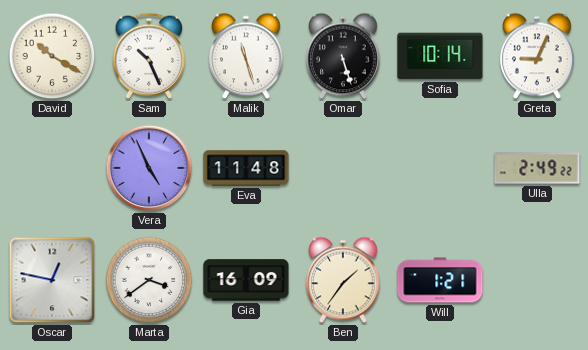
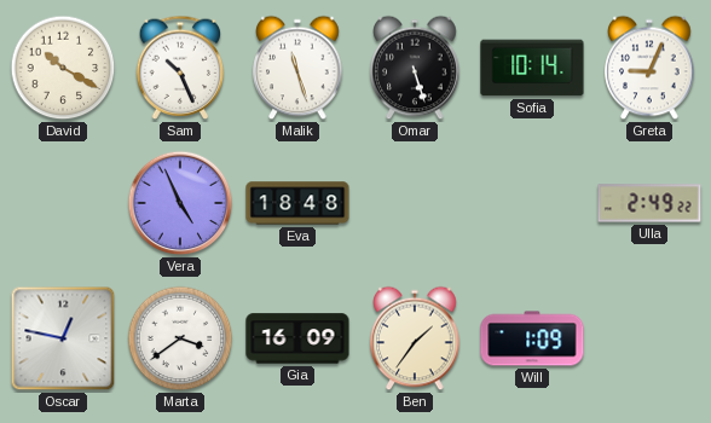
Eva: 11:48 -> 18:48 (297, 203)
Will: 1:21 -> 1:09 (532, 338)
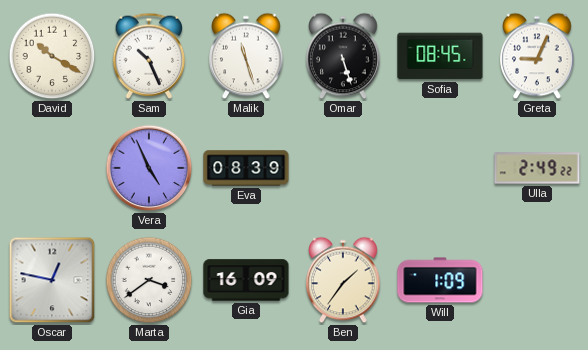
Sofia: 10:14 -> 08:45 (440, 56)
Eva: 18:48 -> 08:39 (246, 168)
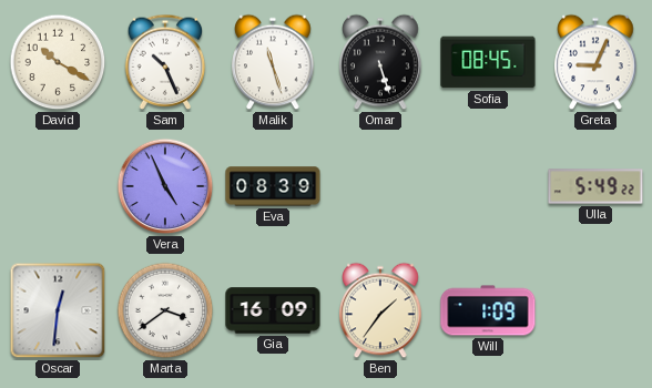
Ulla: 2:49 -> 5:49 (595, 186)
Oscar: 12:47 -> 12:31 (58, 310)
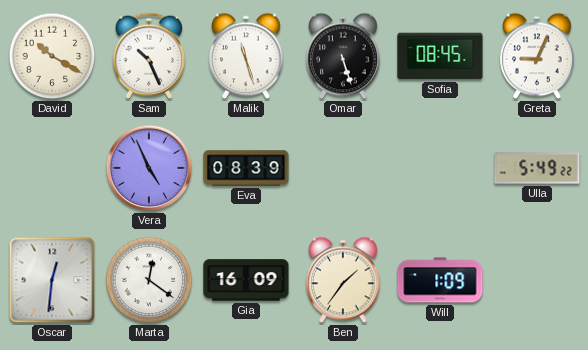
Marta: 3:39 -> 12:21 (149, 280)
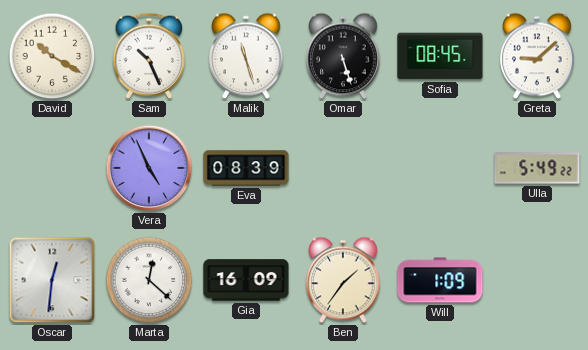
Greta: 9:04 -> 9:08 (537, 56)
Marta: 12:21 -> 12:22 (149, 280)
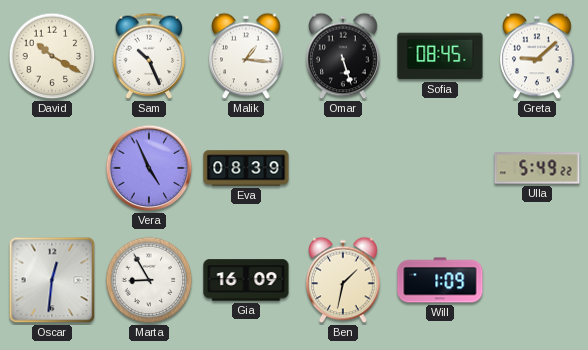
Malik: 11:27 -> 1:16 (246, 56)
Marta: 12:22 -> 8:55 (149, 280)
Ben: 1:36 -> 1:32 (343, 280)
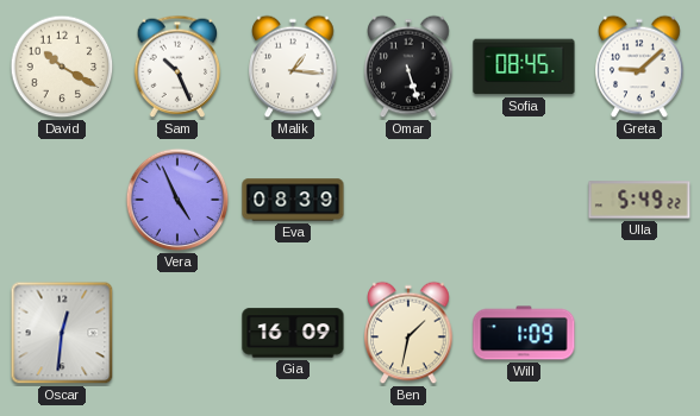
Marta: 8:55 -> none (149, 280)
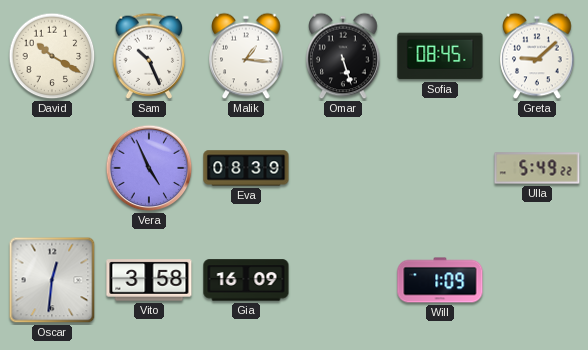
Vito: none -> 3:58 (149, 280)
Ben: 1:32 -> none (408, 333)
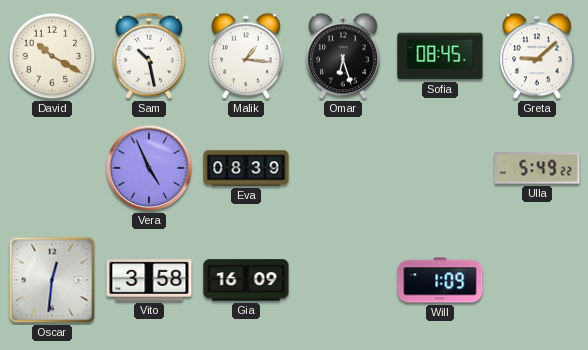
Sam: 10:26 -> 10:28 (149, 56)
Omar: 5:27 -> 6:27 (343, 56)
